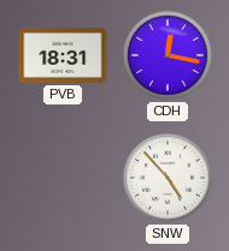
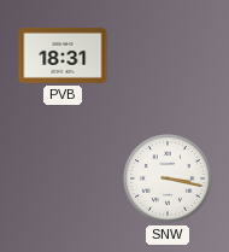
CDH: 12:17 -> none (168, 55)
SNW: 4:53 -> 3:17 (168, 178)
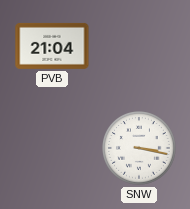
PVB: 18:31 -> 21:04 (52, 46)
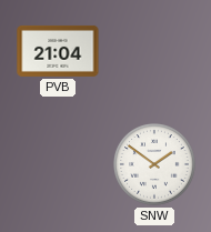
SNW: 3:17 -> 1:51 (154, 164)
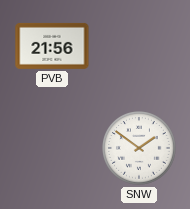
PVB: 21:04 -> 21:56 (52, 46)
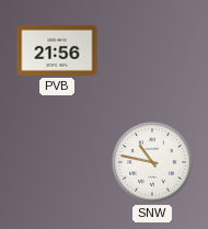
SNW: 1:51 -> 10:47 (152, 162)
